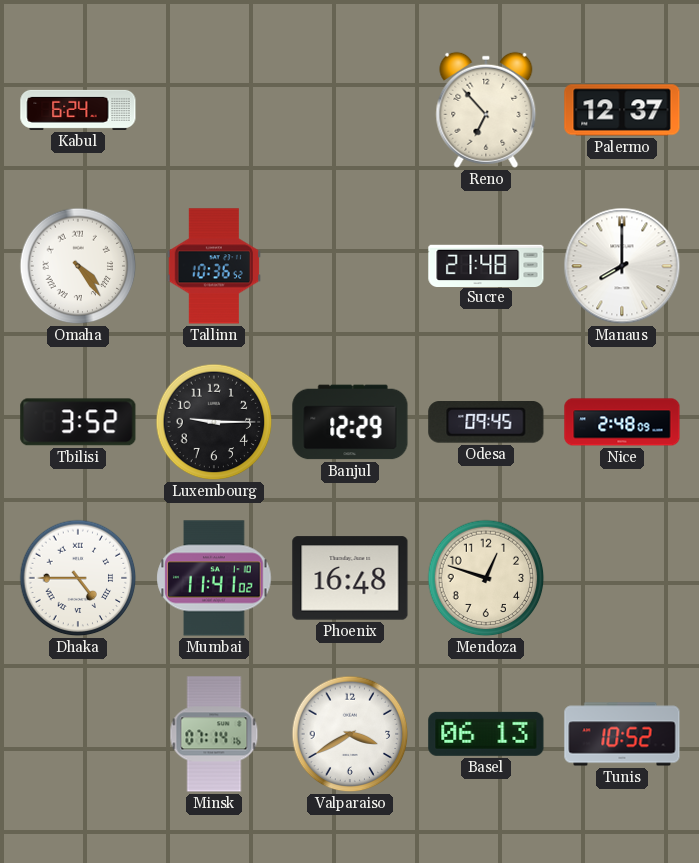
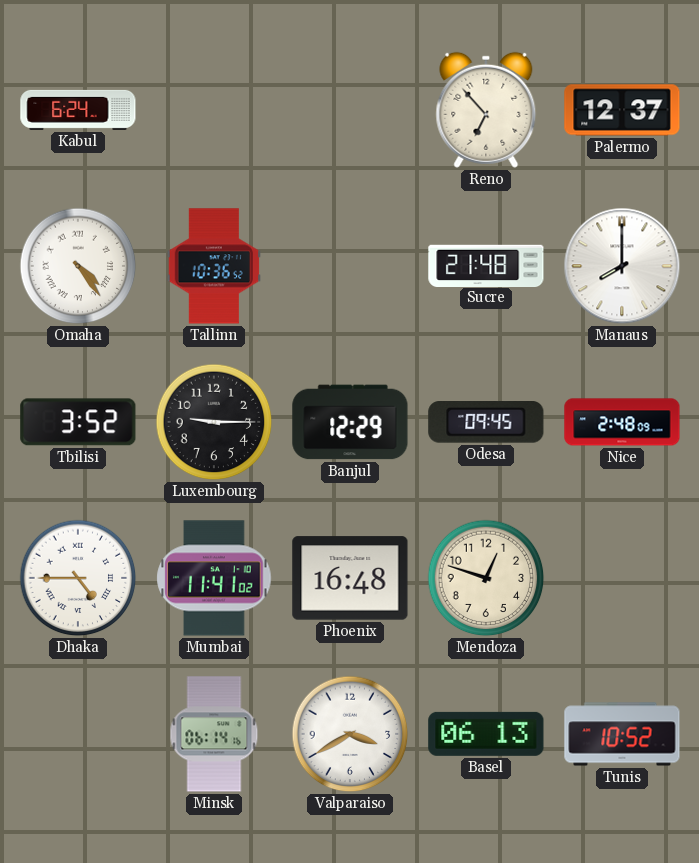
Minsk: 07:14 -> 06:14 (214, 734)
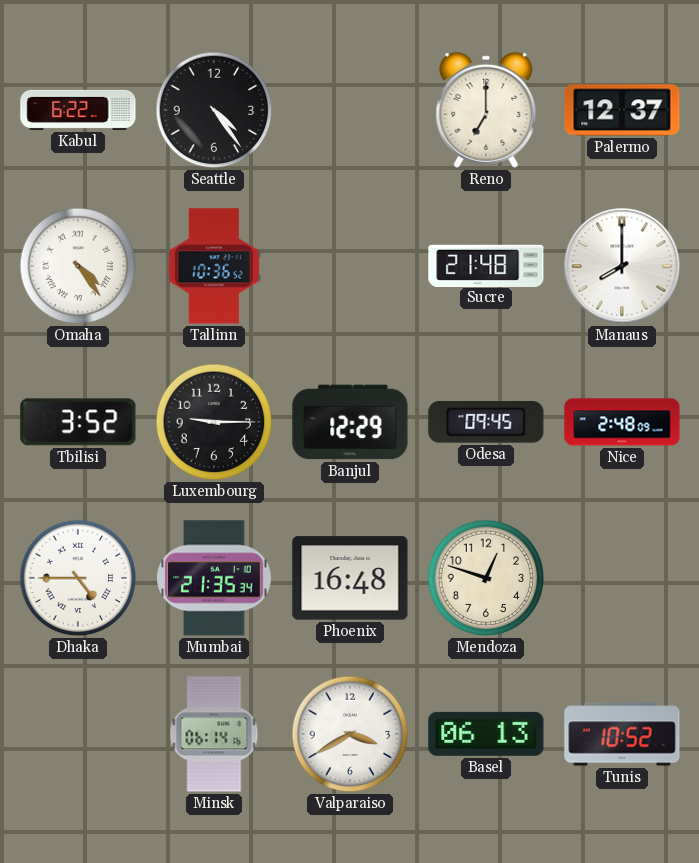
Kabul: 6:24 -> 6:22 (78, 110)
Seattle: none -> 4:24 (214, 110)
Reno: 6:53 -> 7:00 (486, 110)
Mumbai: 11:41 -> 21:35 (214, 578)
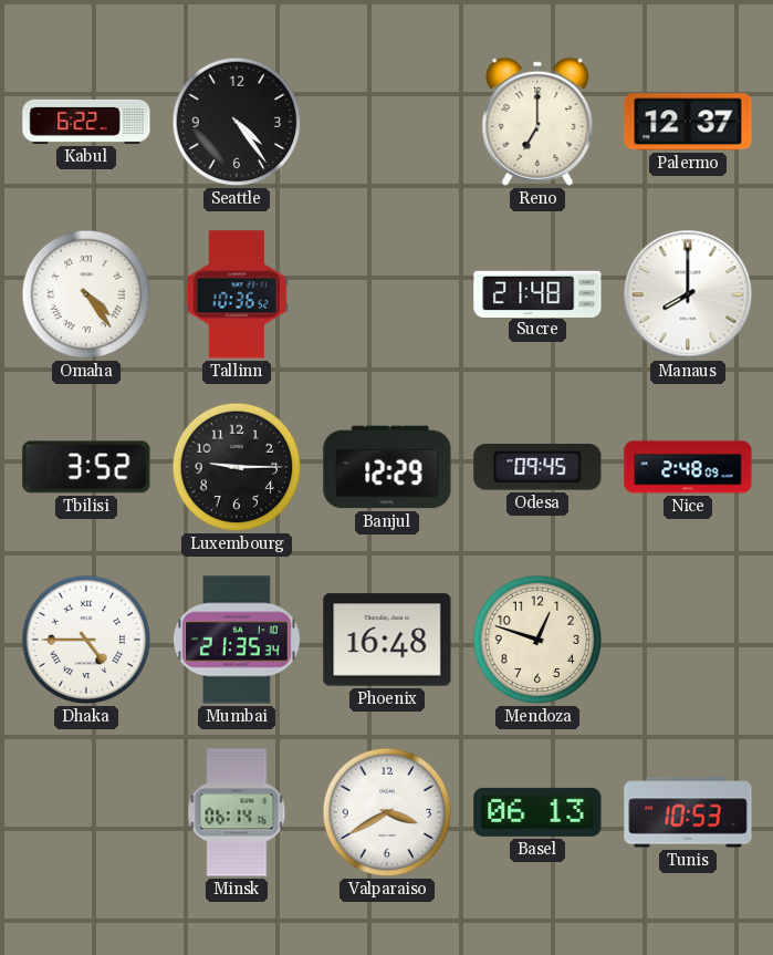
Tunis: 10:52 -> 10:53 (688, 812)
